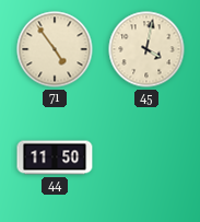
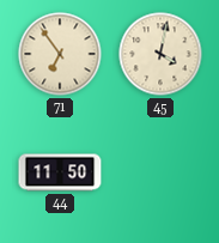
71: 4:54 -> 6:54 (60, 54)
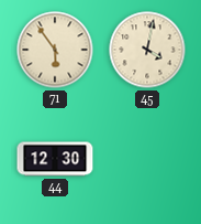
71: 6:54 -> 5:54 (55, 50)
44: 11:50 -> 12:30 (55, 159)
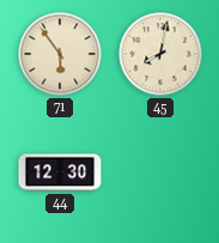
45: 4:02 -> 8:02 (160, 54)
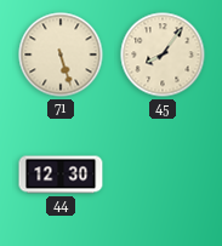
71: 5:54 -> 5:27 (61, 55)
45: 8:02 -> 8:06 (163, 55)
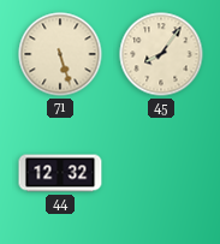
44: 12:30 -> 12:32 (60, 173)
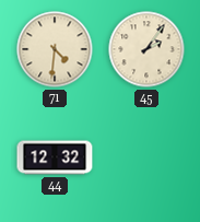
71: 5:27 -> 4:31 (55, 49)
45: 8:06 -> 2:06 (146, 49)
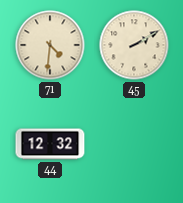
45: 2:06 -> 2:10 (134, 45)
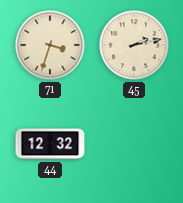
71: 4:31 -> 3:33 (50, 45)
45: 2:10 -> 2:13 (134, 45)
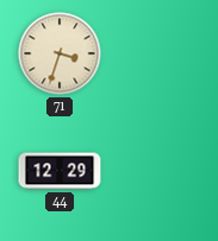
45: 2:13 -> none (134, 45)
44: 12:32 -> 12:29 (60, 171)
